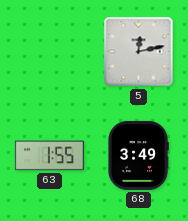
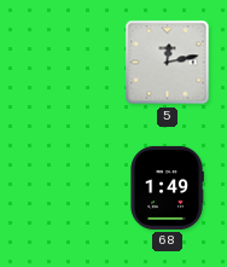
63: 1:55 -> none (49, 156)
68: 3:49 -> 1:49 (167, 187)
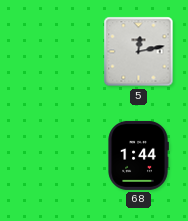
68: 1:49 -> 1:44 (138, 155)
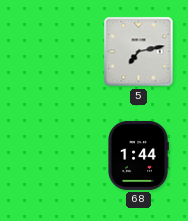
5: 12:13 -> 7:13 (139, 52)
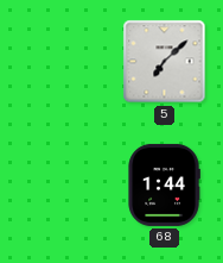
5: 7:13 -> 7:08 (165, 62)
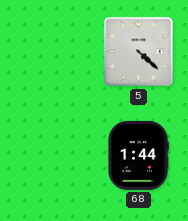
5: 7:08 -> 4:22 (139, 52)
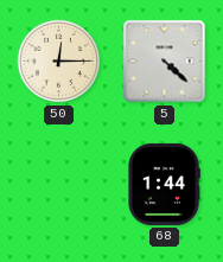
50: none -> 12:15 (59, 62)
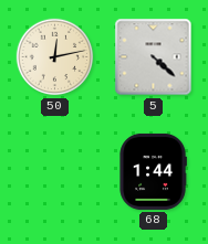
50: 12:15 -> 12:13 (55, 57)
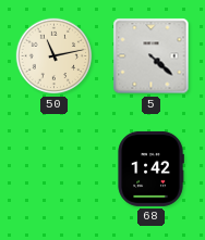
50: 12:13 -> 11:13 (55, 56)
68: 1:44 -> 1:42 (150, 168)
